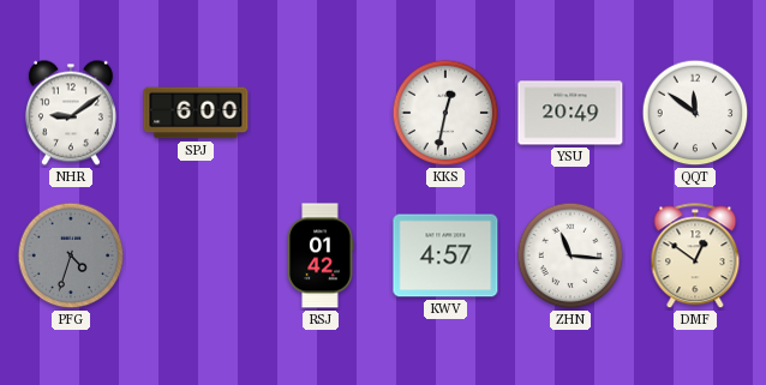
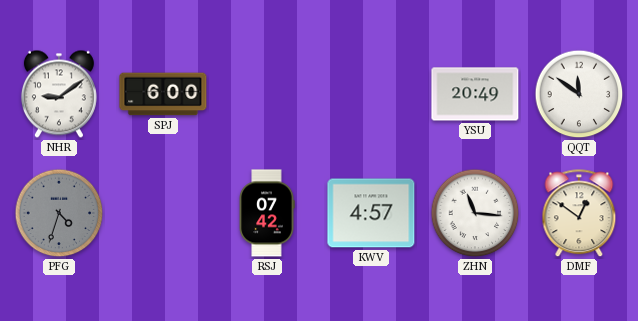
KKS: 12:32 -> none (445, 113)
RSJ: 01:42 -> 07:42 (267, 213)
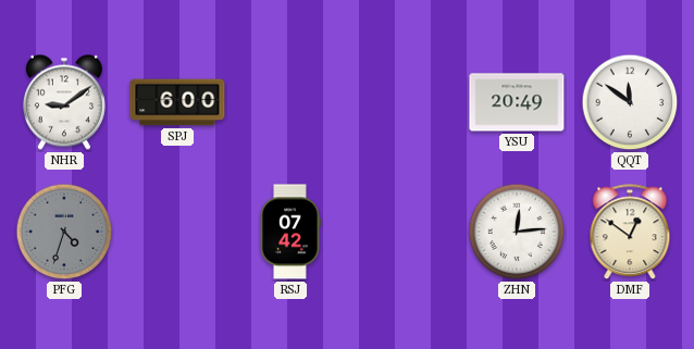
KWV: 4:57 -> none (371, 213)
ZHN: 11:16 -> 12:14 (517, 232)
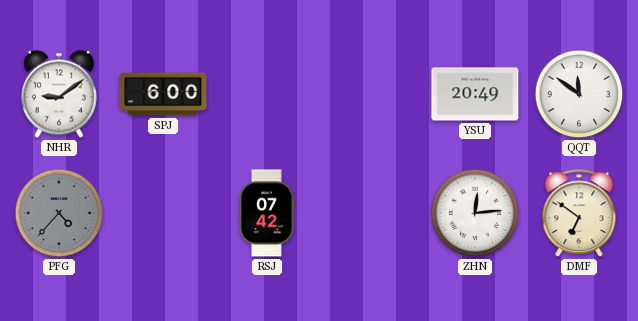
PFG: 4:33 -> 4:37 (59, 213)
DMF: 12:51 -> 6:51 (579, 214)
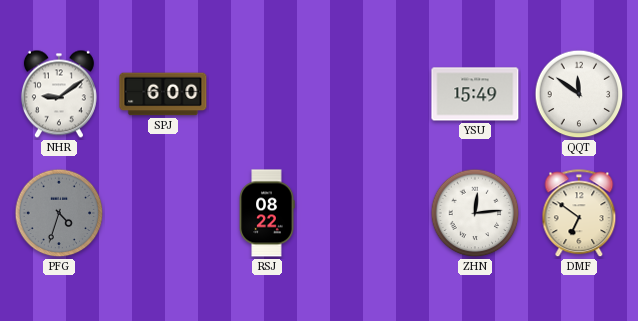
YSU: 20:49 -> 15:49 (475, 94)
PFG: 4:37 -> 4:33 (59, 213)
RSJ: 07:42 -> 08:22 (267, 213)
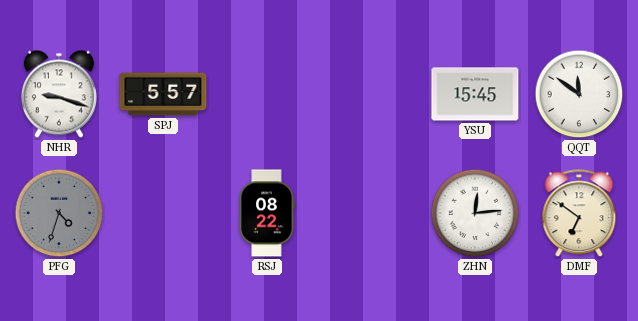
NHR: 9:09 -> 9:18 (59, 94)
SPJ: 6:00 -> 5:57 (163, 94)
YSU: 15:49 -> 15:45 (475, 94)
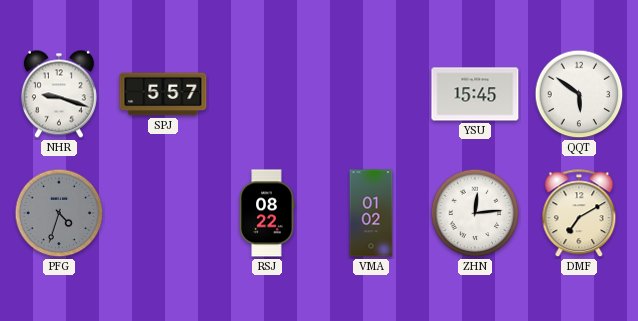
QQT: 11:51 -> 5:51 (579, 94)
VMA: none -> 01:02 (371, 213)
DMF: 6:51 -> 7:10 (579, 214)
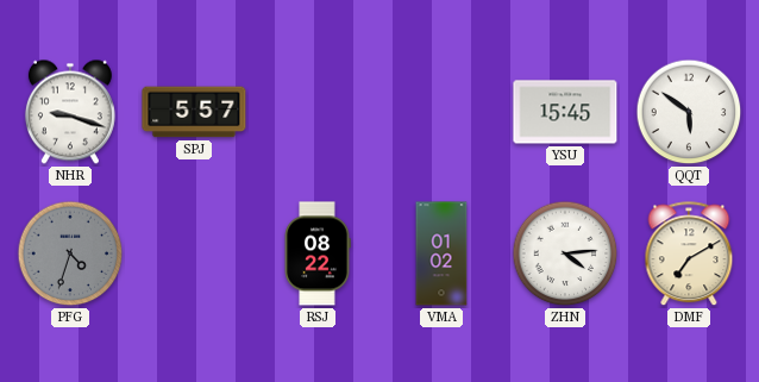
ZHN: 12:14 -> 4:14 (565, 253)
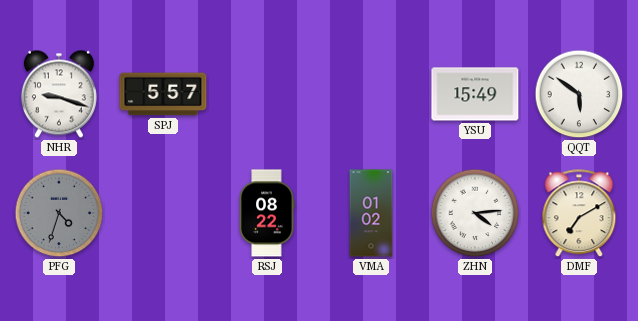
YSU: 15:45 -> 15:49 (475, 94)
